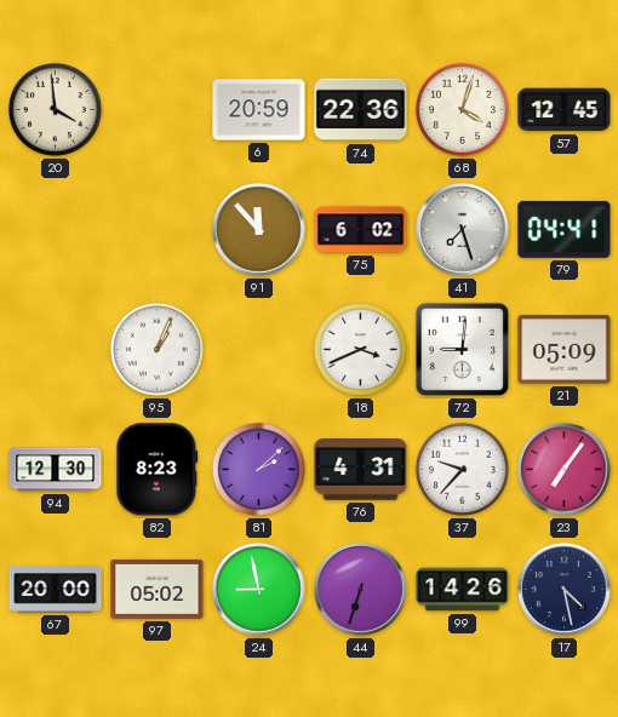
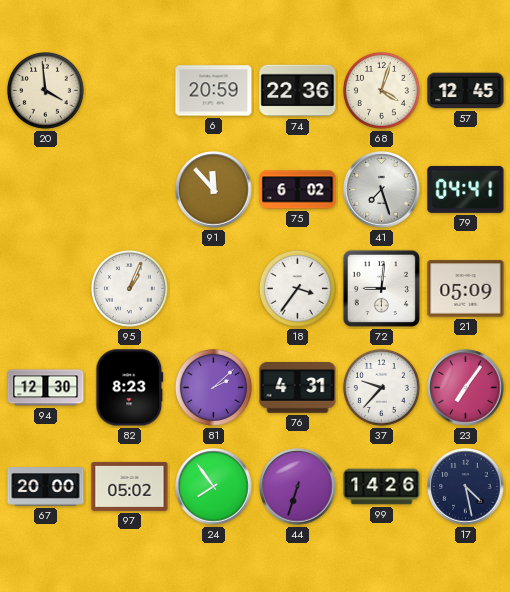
18: 3:41 -> 3:36 (297, 288)
24: 8:58 -> 7:54 (214, 487)
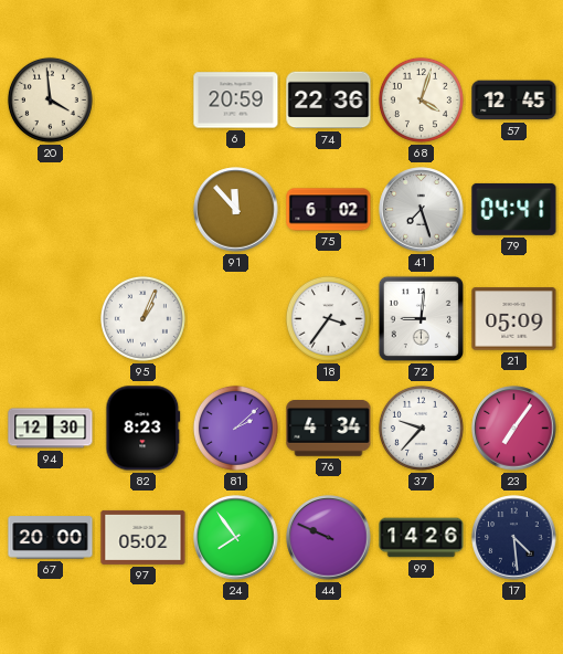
76: 4:31 -> 4:34 (329, 429)
44: 6:33 -> 9:49 (329, 538)
17: 4:28 -> 4:29 (514, 538)
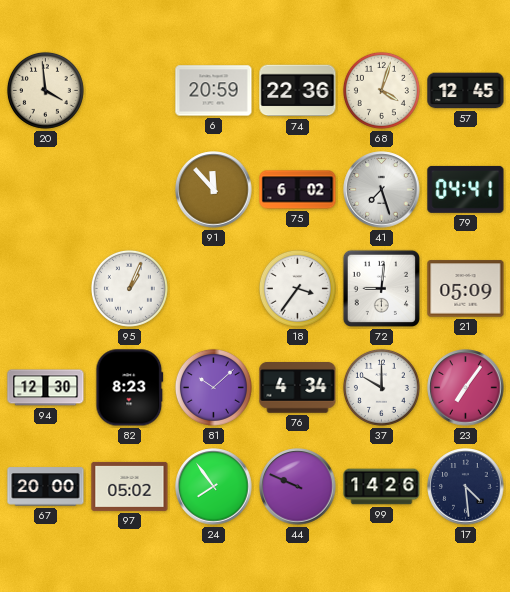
81: 2:08 -> 10:08 (213, 387)
37: 9:37 -> 10:00 (381, 387)
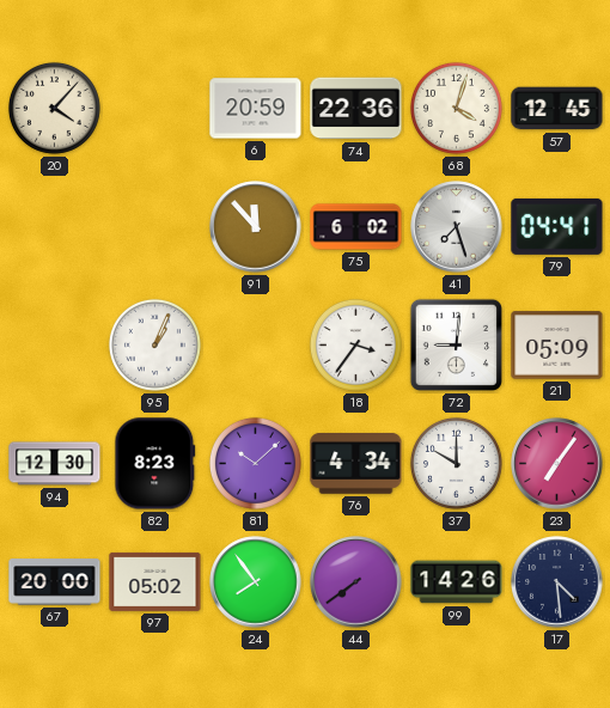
20: 3:59 -> 4:07 (54, 108)
44: 9:49 -> 7:39 (356, 582)
